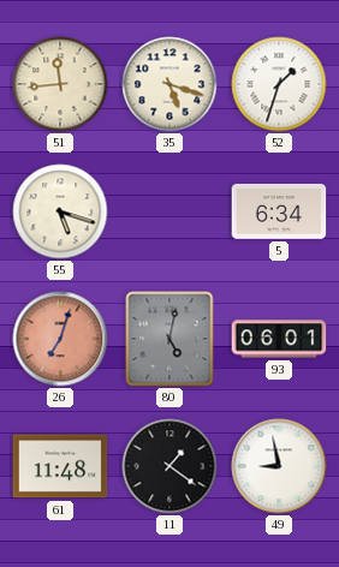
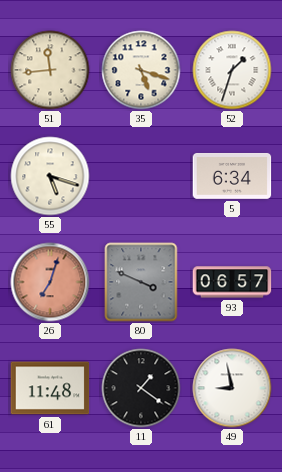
80: 5:02 -> 3:49 (141, 282)
93: 06:01 -> 06:57 (232, 282)
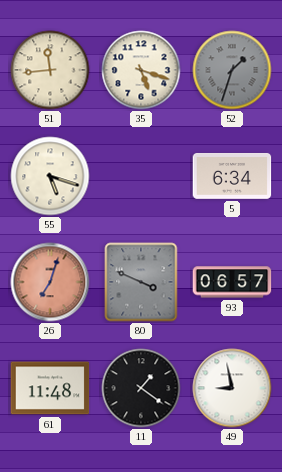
52 dial: white -> grey (232, 70)
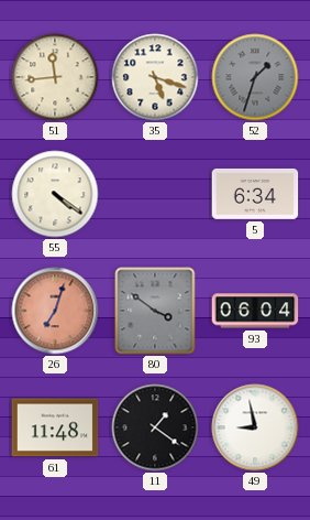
55: 5:18 -> 4:21 (55, 194)
80: 3:49 -> 3:51 (155, 311)
93: 06:57 -> 06:04 (255, 311)
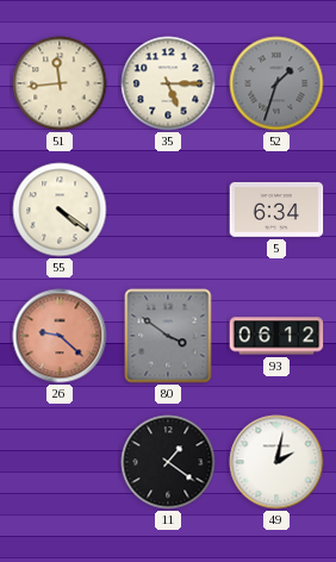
35: 5:18 -> 5:15 (168, 83)
26: 7:03 -> 9:22 (60, 336)
93: 06:04 -> 06:12 (276, 336)
61: 11:48 -> none (55, 427)
49: 8:58 -> 2:02 (276, 462)
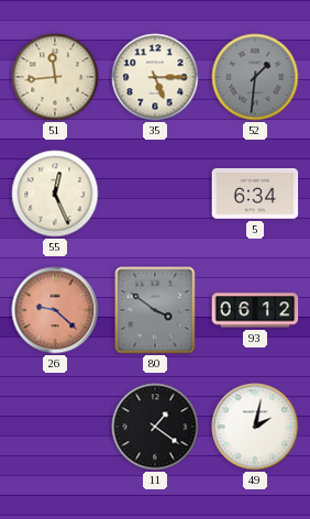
52: 1:33 -> 1:31 (255, 77)
55: 4:21 -> 12:26 (55, 194)
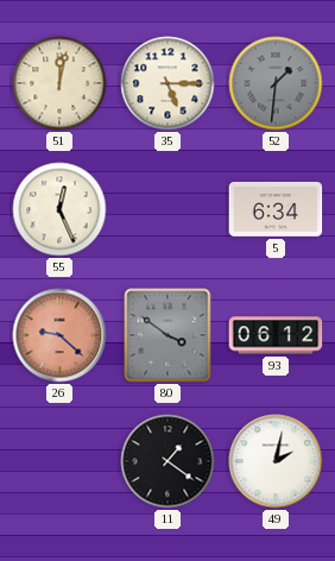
51: 11:44 -> 12:02 (59, 83)
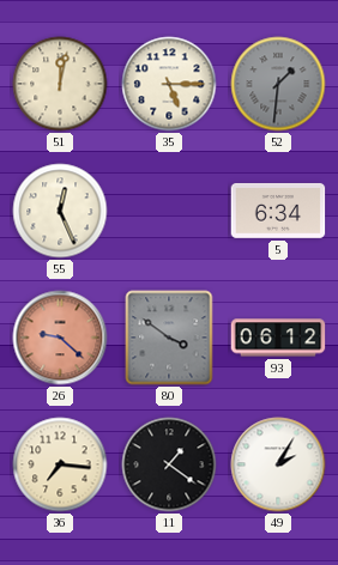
36: none -> 7:16 (60, 464)
49: 2:02 -> 2:05 (278, 464)
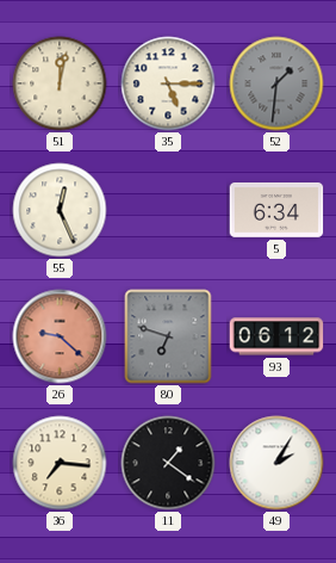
80: 3:51 -> 6:48 (168, 336)
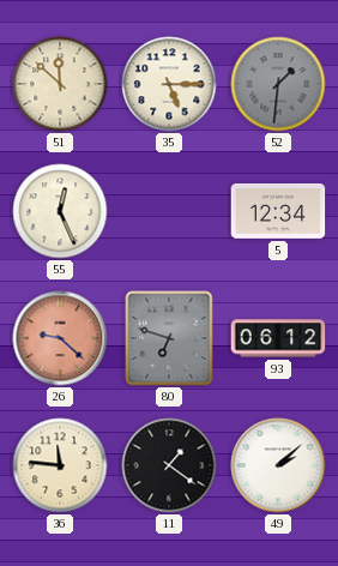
51: 12:02 -> 11:52 (60, 84)
5: 6:34 -> 12:34 (278, 211)
36: 7:16 -> 11:46 (60, 465)
49: 2:05 -> 2:08 (278, 465)
